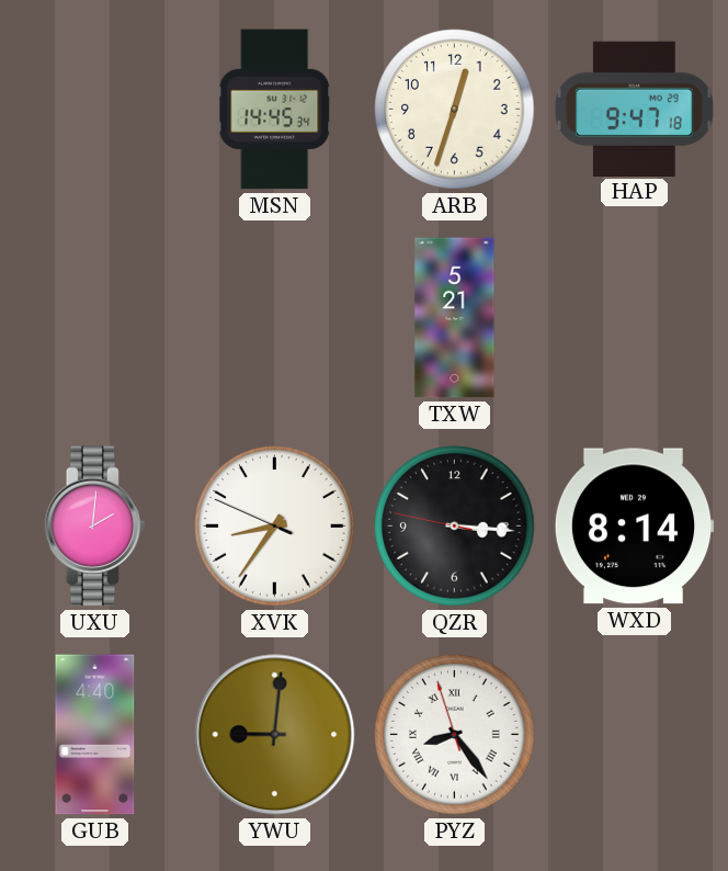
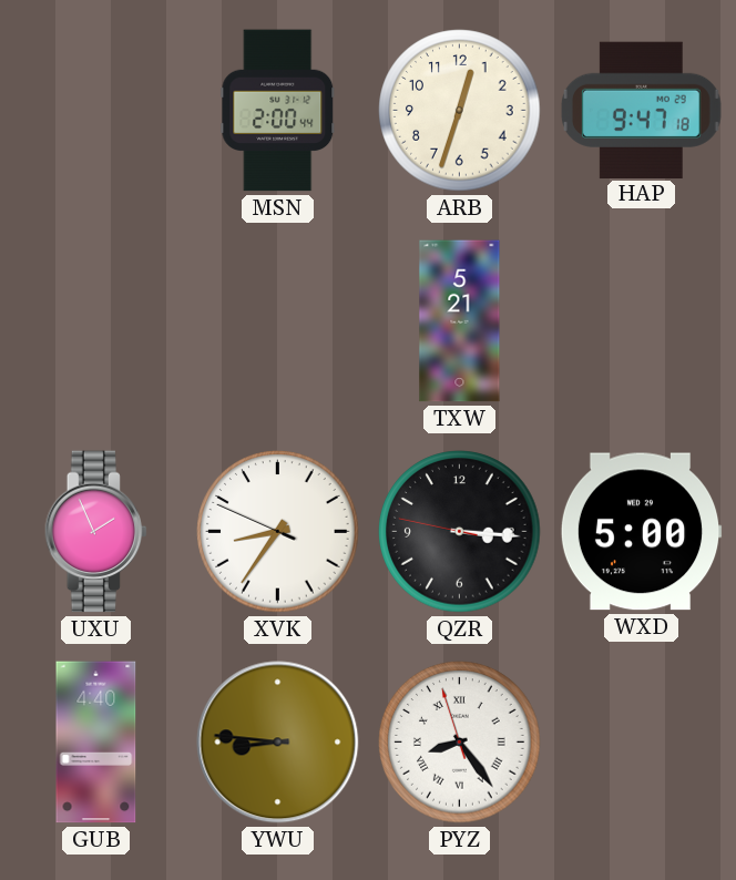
MSN: 14:45 -> 2:00 (278, 111)
UXU: 2:01 -> 1:56 (96, 532)
WXD: 8:14 -> 5:00 (641, 532)
YWU: 9:01 -> 8:46 (278, 743)
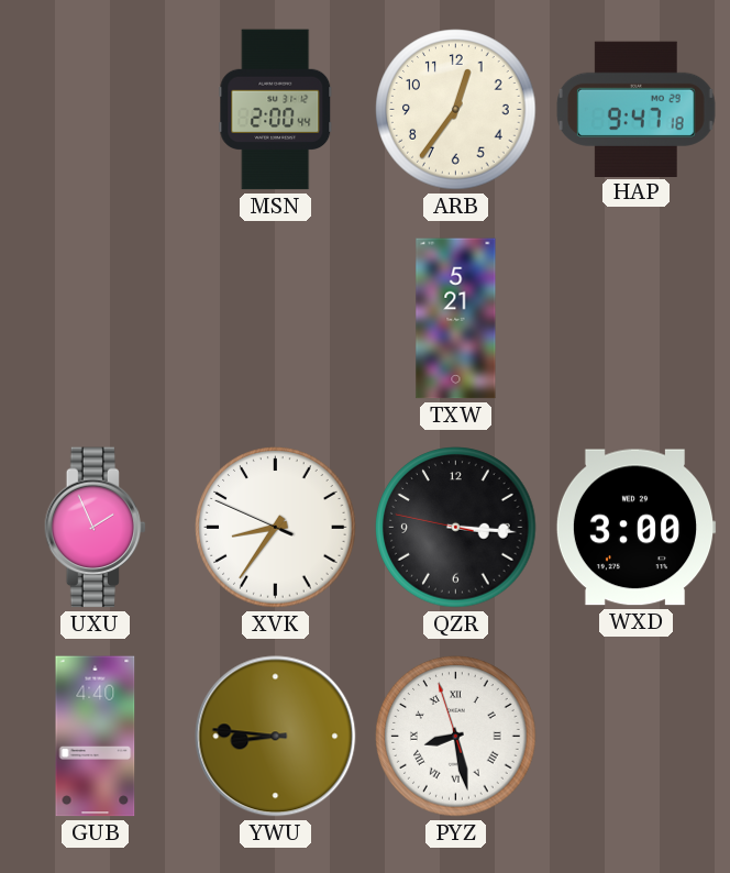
ARB: 12:33 -> 12:36 (456, 110)
WXD: 5:00 -> 3:00 (635, 528)
PYZ: 8:23 -> 8:27 (456, 737)
